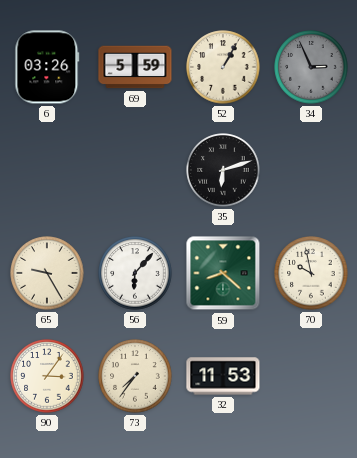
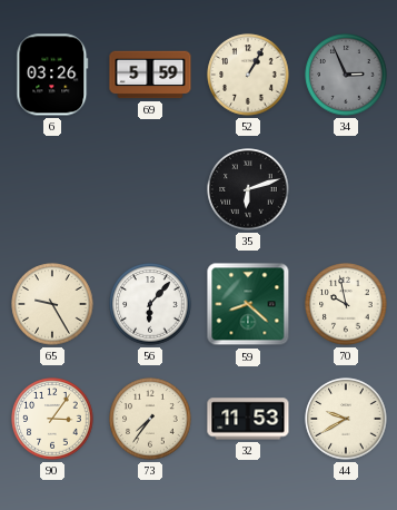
44: none -> 9:40 (346, 419)
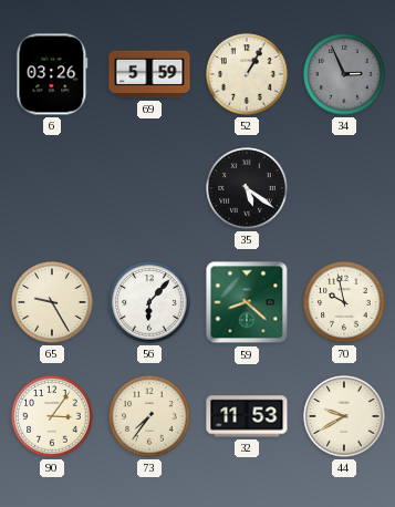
35: 6:12 -> 5:21 (247, 188)
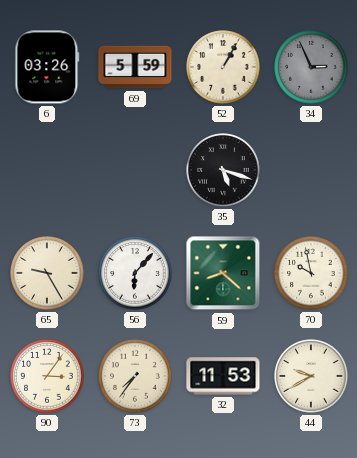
35: 5:21 -> 5:18 (223, 170)
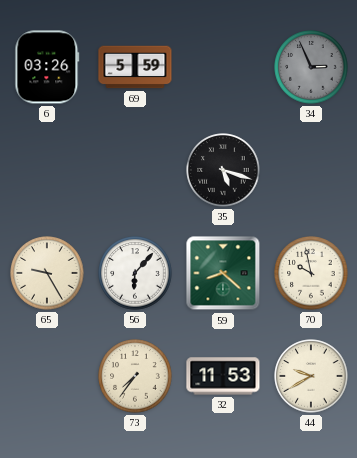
52: 1:05 -> none (223, 67)
90: 3:06 -> none (47, 376)
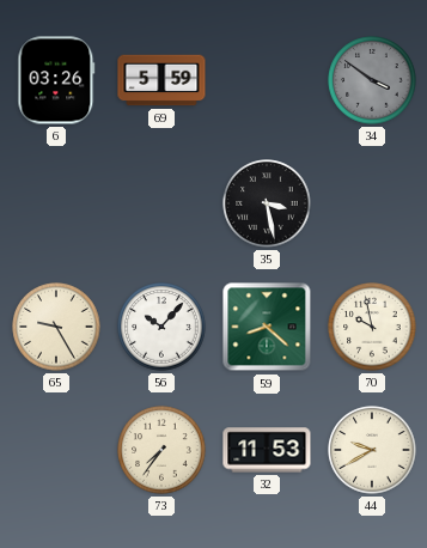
34: 2:56 -> 3:51 (372, 80)
35: 5:18 -> 3:28 (267, 203)
56: 6:07 -> 10:07 (161, 327)
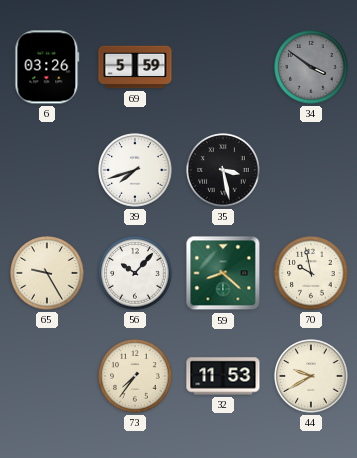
39: none -> 7:42 (135, 170)
